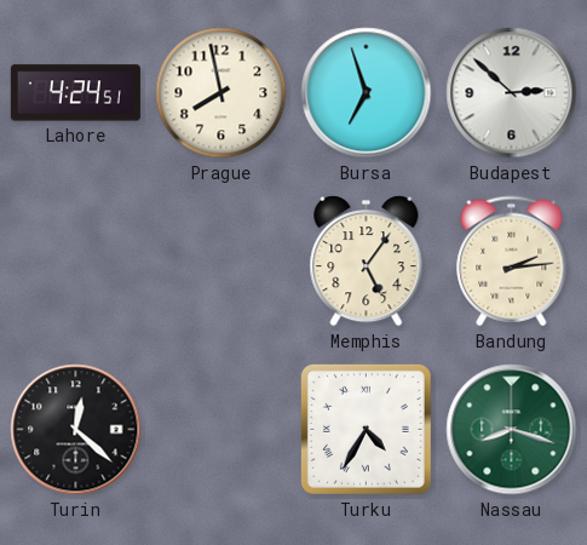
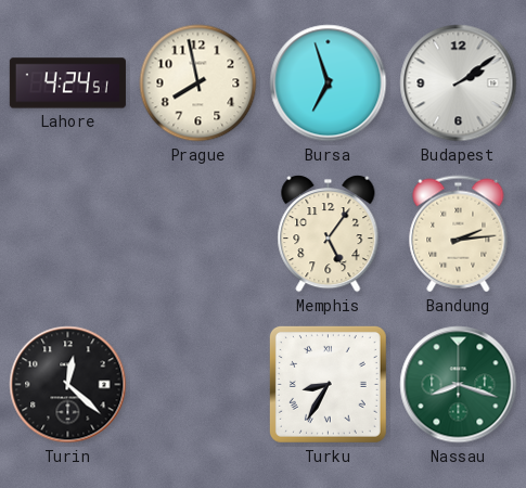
Budapest: 2:52 -> 2:09 (459, 84)
Turku: 4:35 -> 8:35 (328, 384)
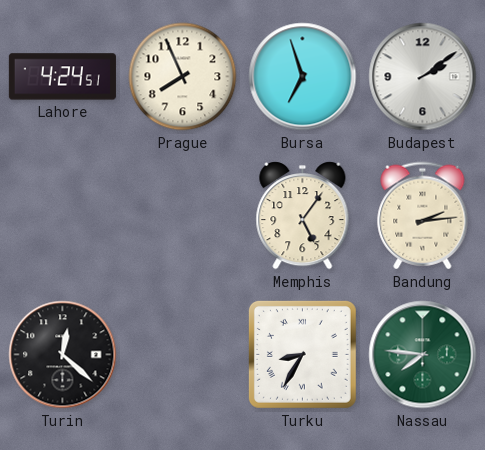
Prague: 7:58 -> 7:56 (183, 77)
Nassau: 8:18 -> 7:46 (423, 355)
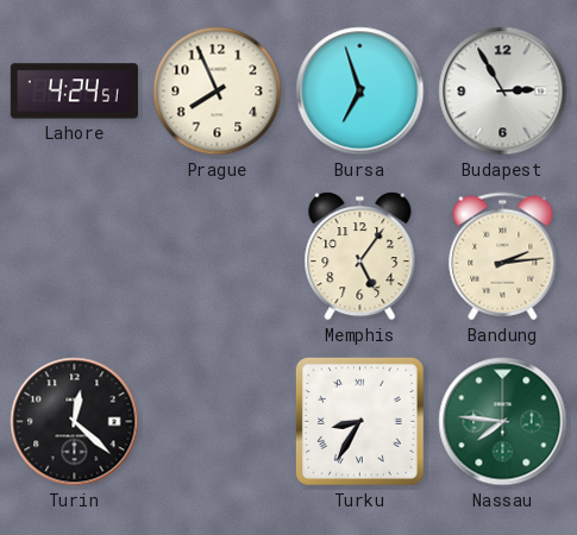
Budapest: 2:09 -> 2:55 (503, 92)
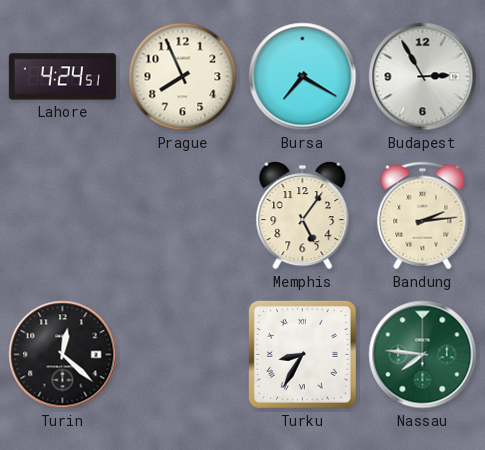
Bursa: 6:57 -> 7:20 (303, 77)
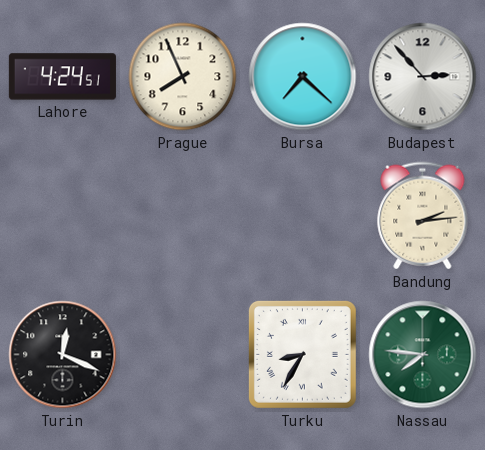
Bursa: 7:20 -> 7:22 (303, 77)
Budapest: 2:55 -> 2:53 (423, 77)
Memphis: 5:06 -> none (303, 216)
Turin: 12:22 -> 12:19 (63, 355)
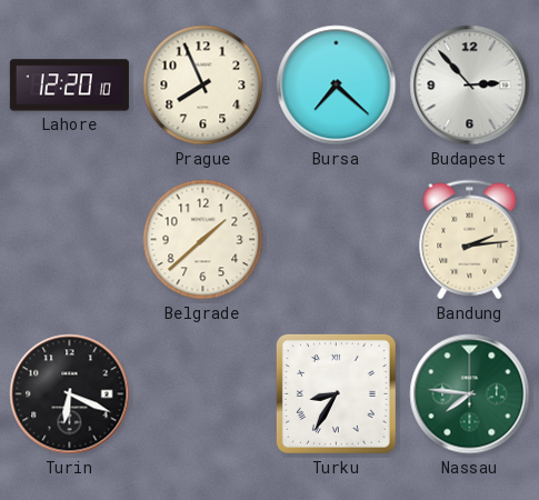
Lahore: 4:24 -> 12:20 (69, 86)
Belgrade: none -> 1:38 (203, 240)
Turin: 12:19 -> 6:19 (70, 394)
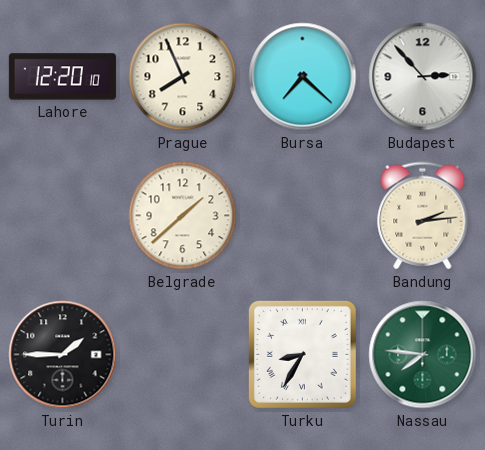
Turin: 6:19 -> 1:45 (63, 355)
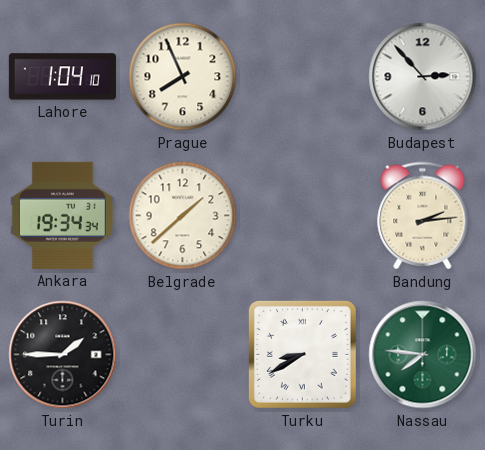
Lahore: 12:20 -> 1:04 (62, 77)
Bursa: 7:22 -> none (303, 77)
Ankara: none -> 19:34 (62, 215)
Turku: 8:35 -> 8:40 (302, 354)
